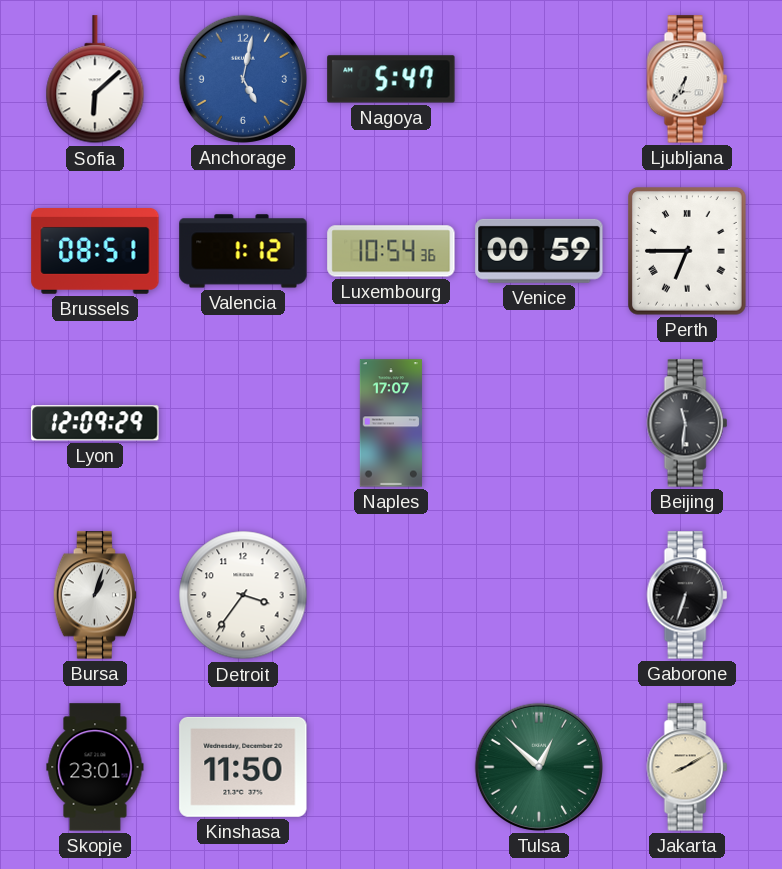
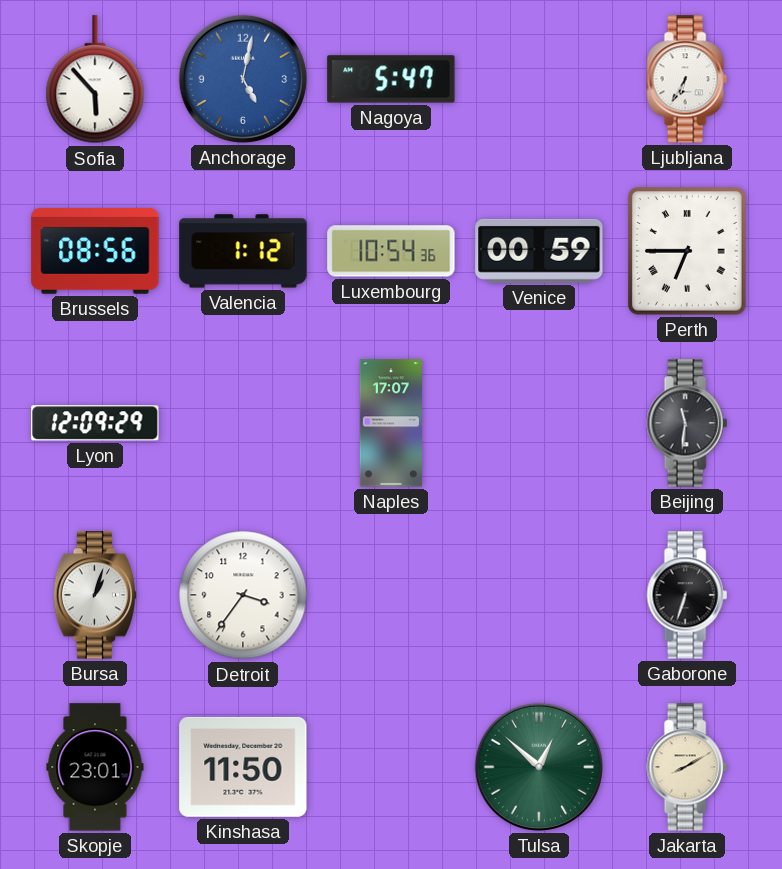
Sofia: 6:08 -> 5:53 (95, 80)
Brussels: 08:51 -> 08:56 (95, 252)
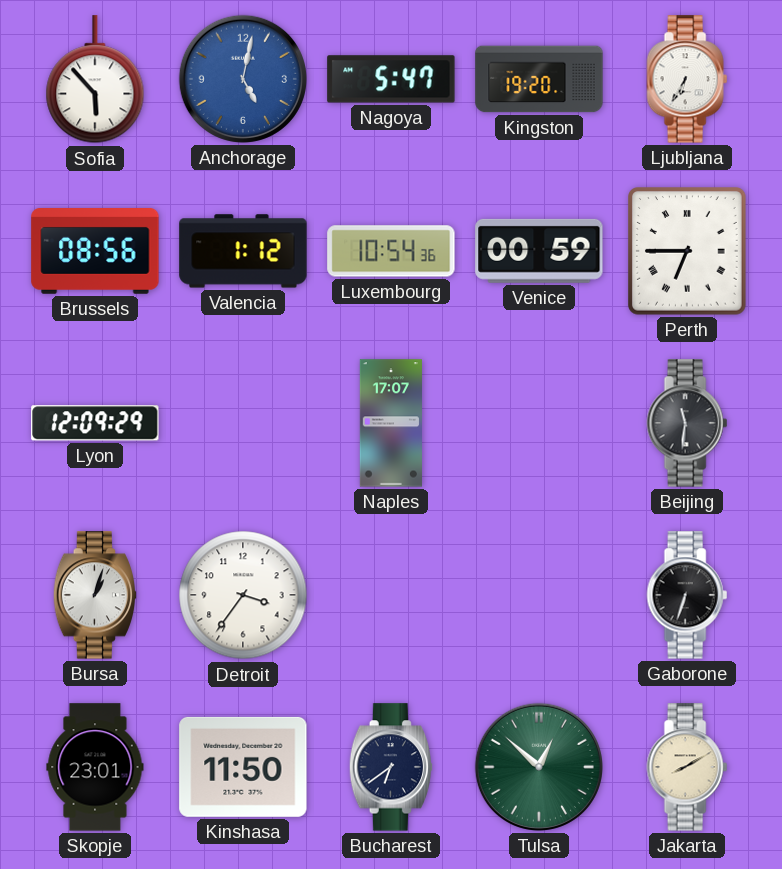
Kingston: none -> 19:20 (539, 79)
Bucharest: none -> 6:39 (391, 767)
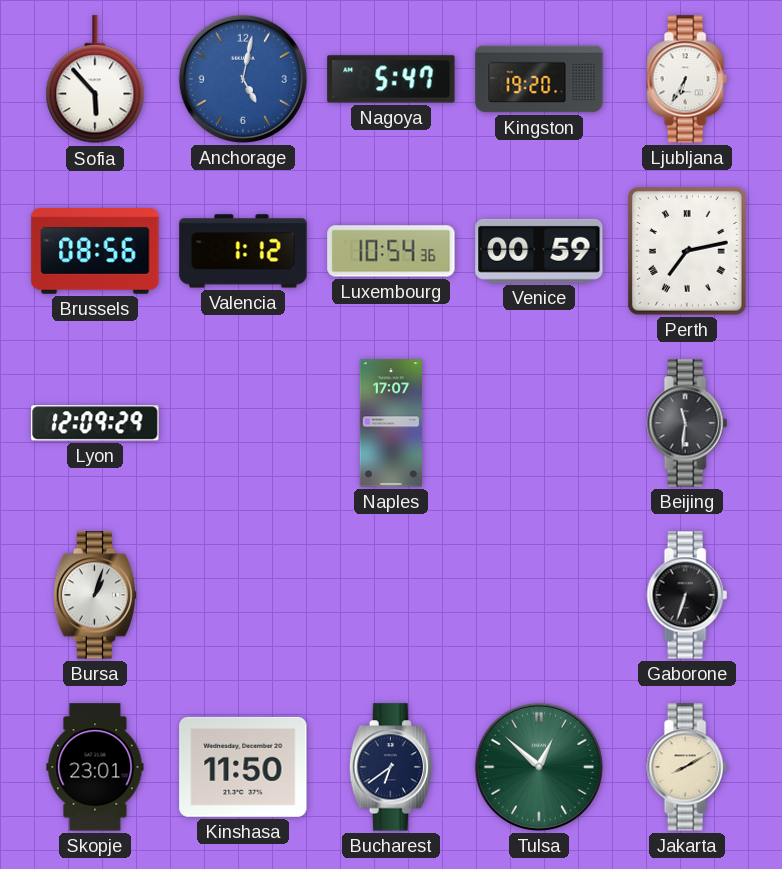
Perth: 6:45 -> 7:13 (688, 251)
Detroit: 3:36 -> none (243, 595)
